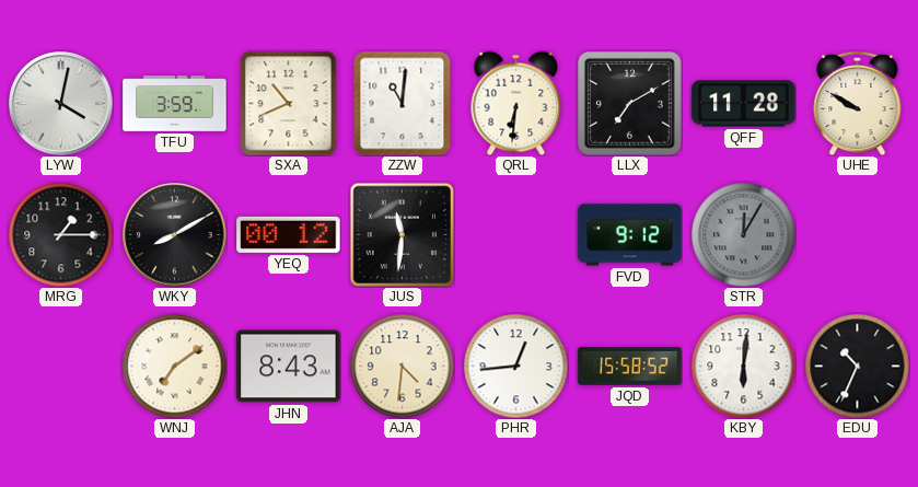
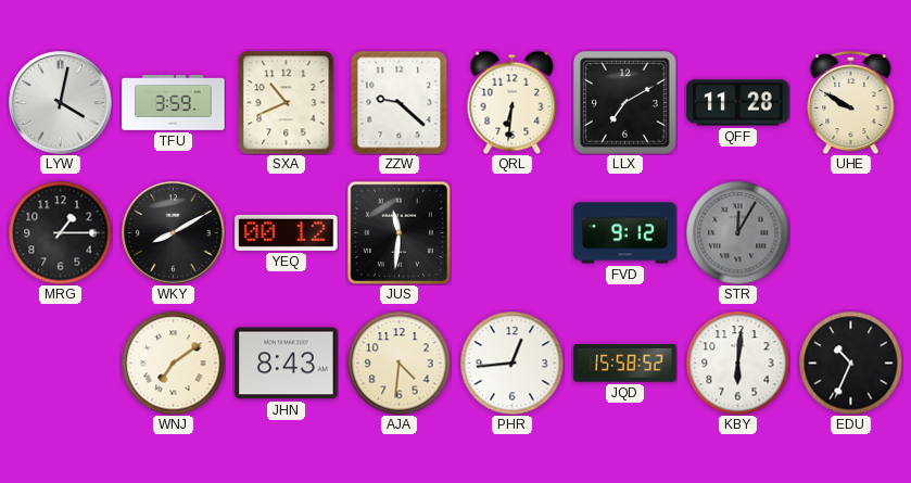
ZZW: 11:01 -> 9:22 (400, 102)
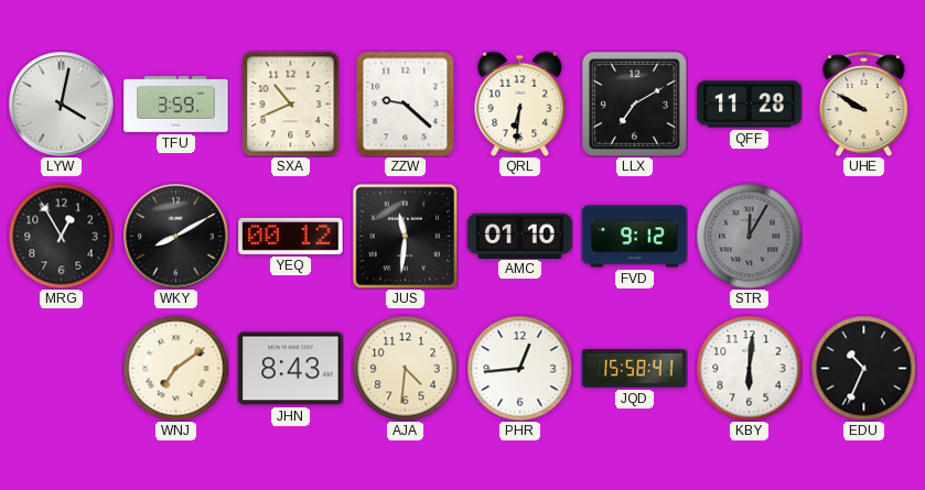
MRG: 1:15 -> 12:55 (61, 236)
AMC: none -> 01:10 (520, 236)
JQD: 15:58:52 -> 15:58:41 (635, 369)
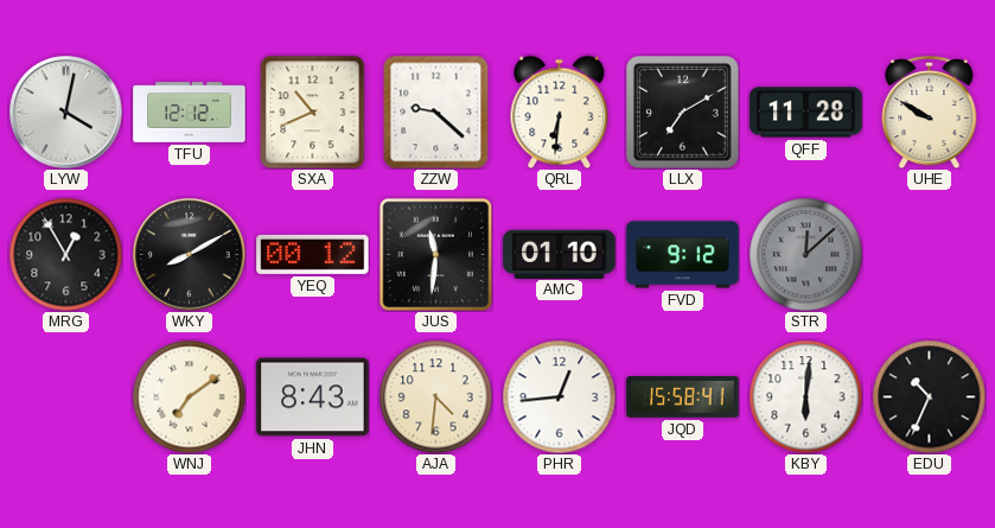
TFU: 3:59 -> 12:12 (190, 113)
STR: 12:05 -> 12:08 (805, 254)
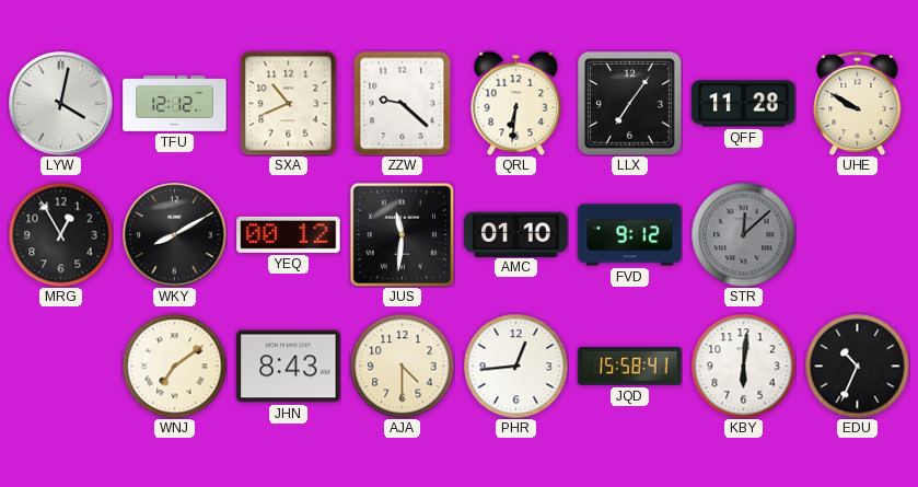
LLX: 7:10 -> 7:06 (629, 103)
AJA: 4:31 -> 4:30 (402, 366)
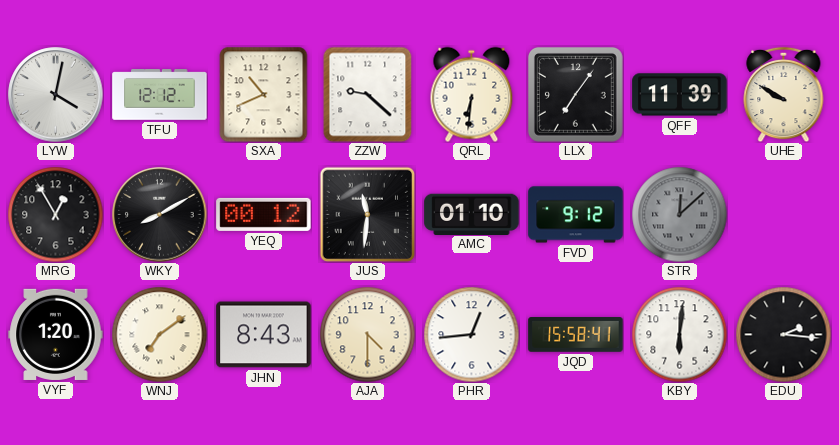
QFF: 11:28 -> 11:39 (680, 95)
VYF: none -> 1:20 (56, 334)
EDU: 10:34 -> 2:16 (783, 334)
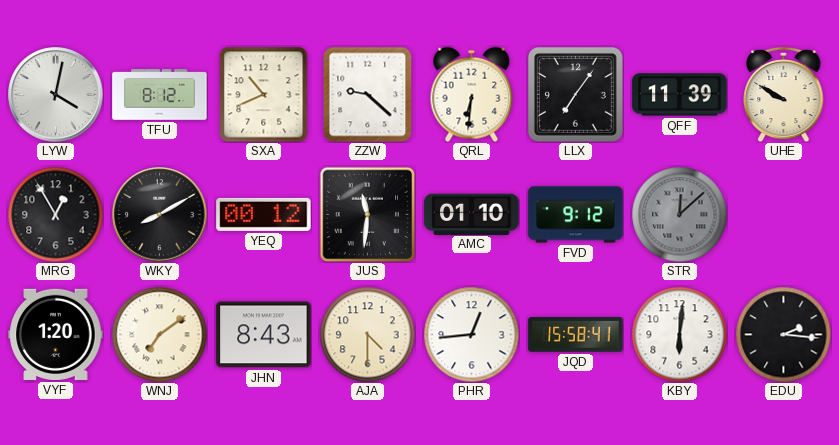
TFU: 12:12 -> 8:12 (160, 95)
